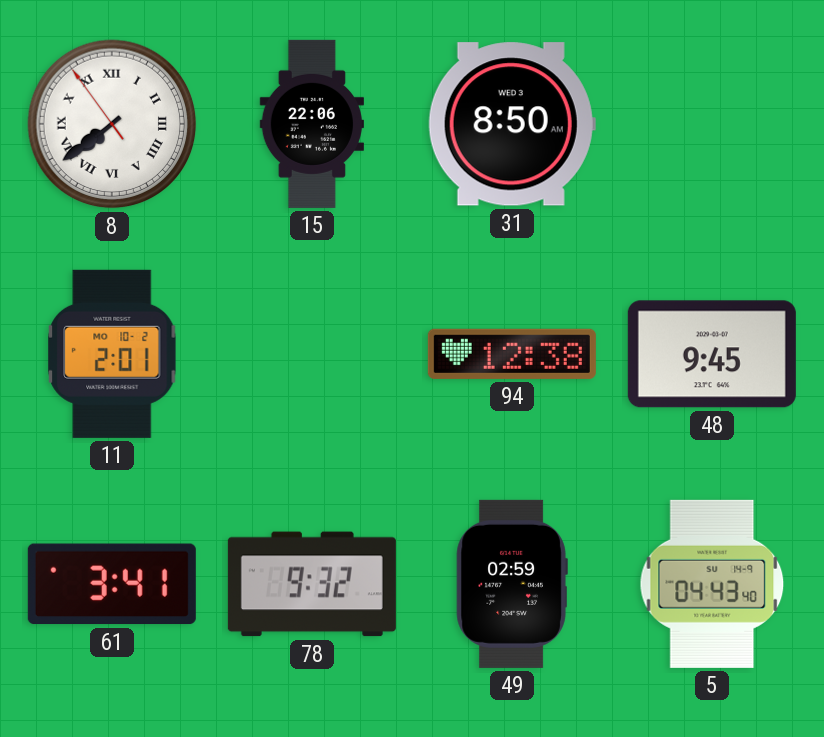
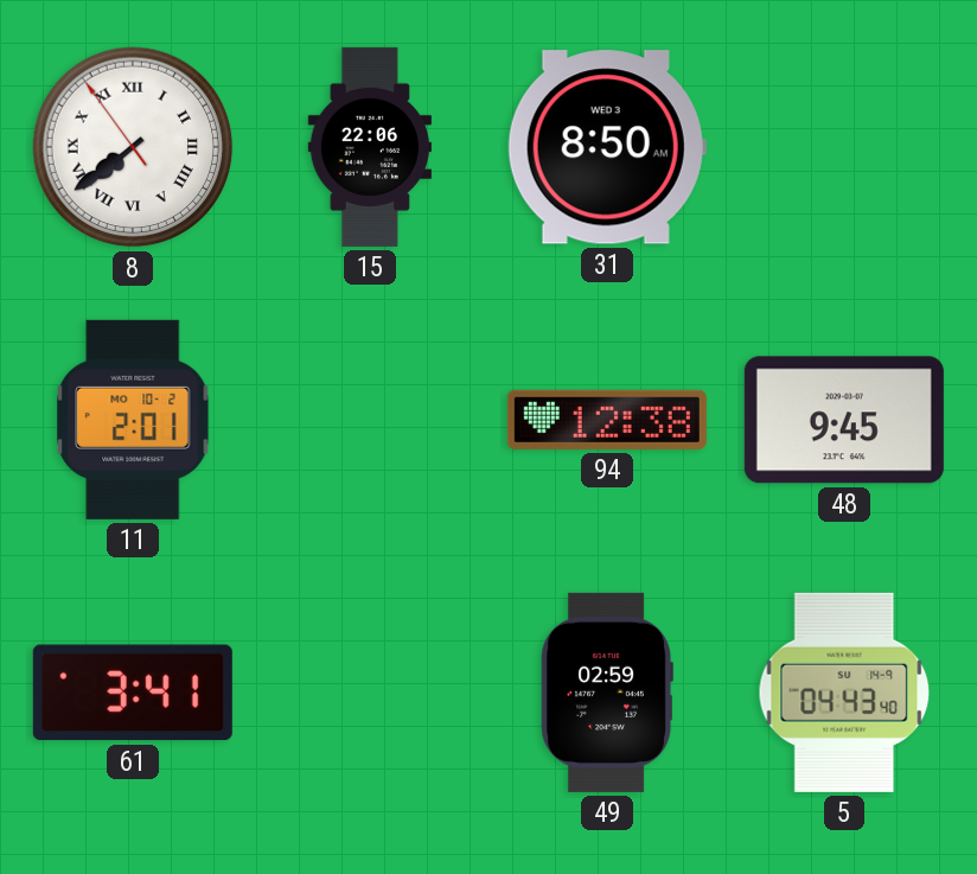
78: 9:32 -> none (312, 584)
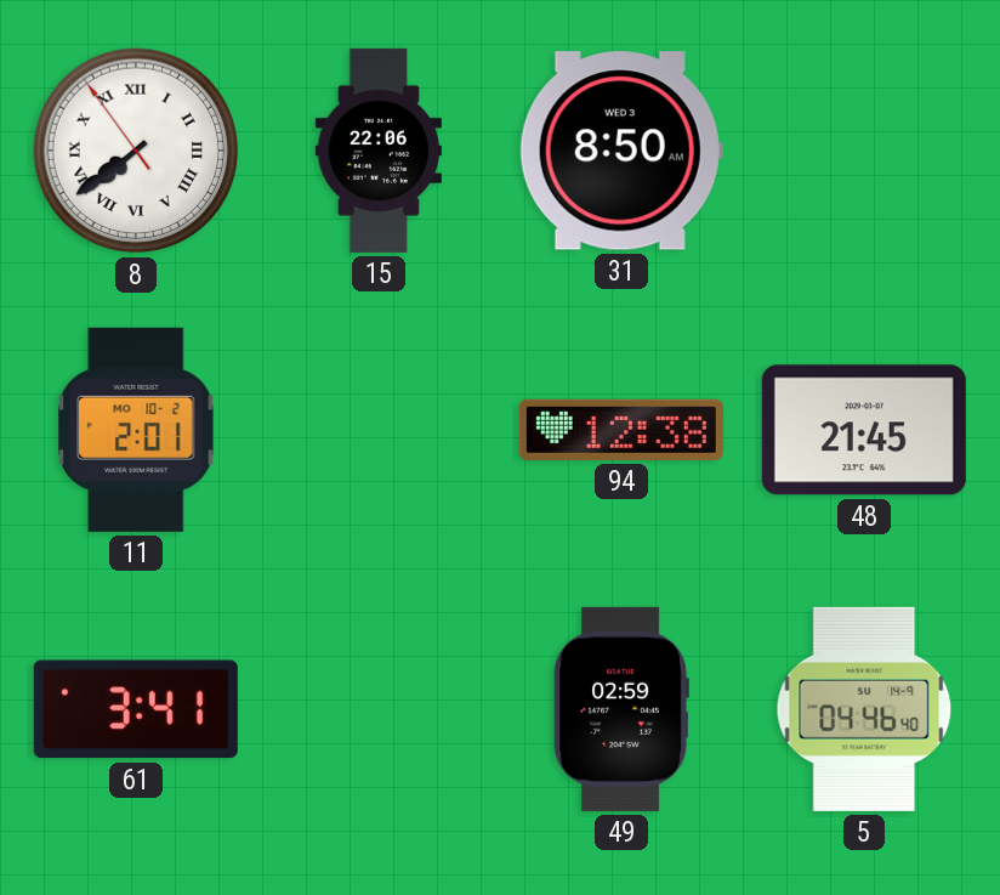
48: 9:45 -> 21:45 (864, 430)
5: 04:43 -> 04:46 (864, 709)
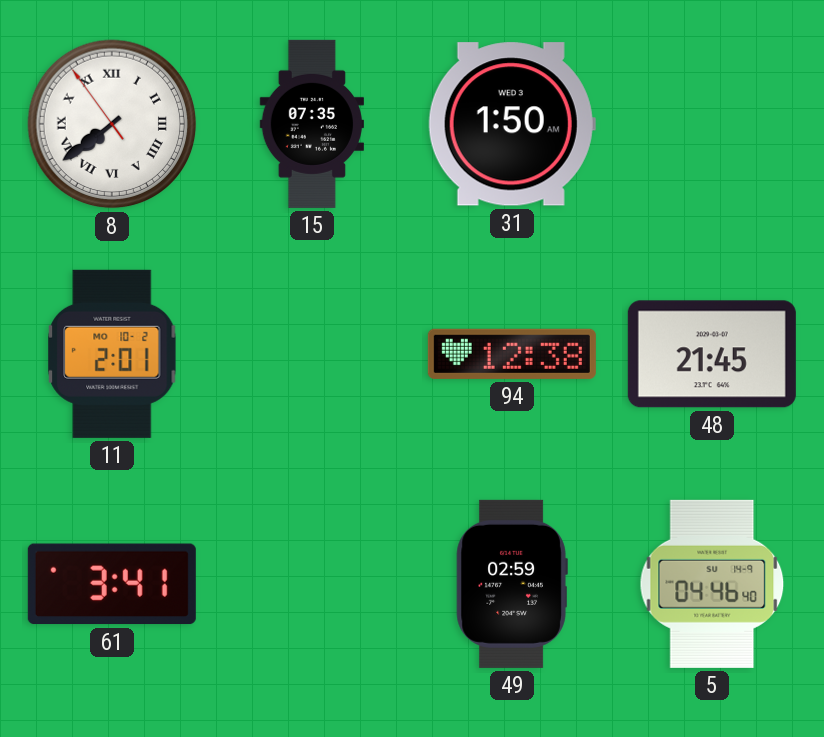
15: 22:06 -> 07:35 (311, 124)
31: 8:50 -> 1:50 (512, 124)
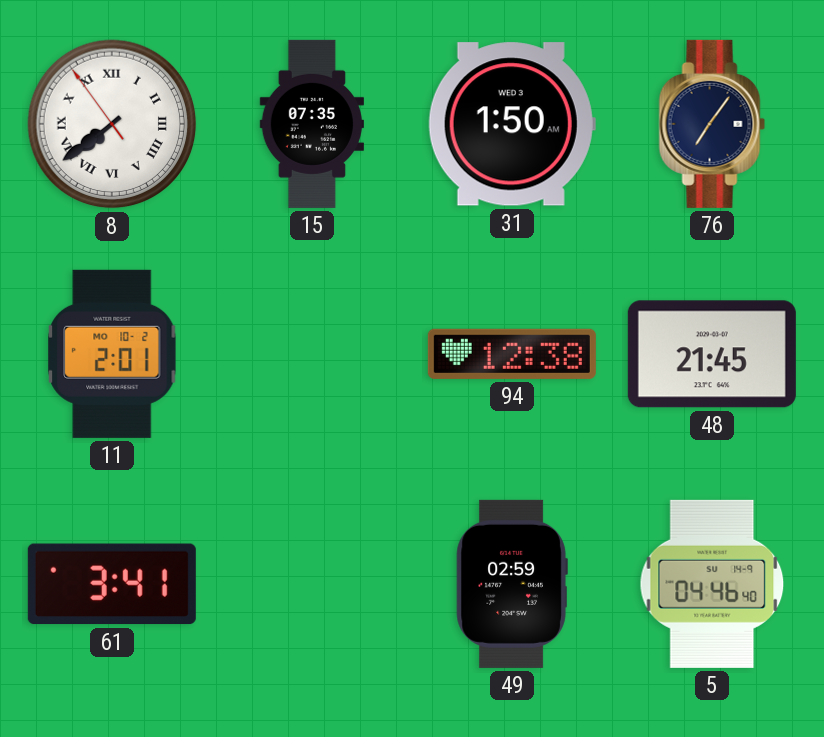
76: none -> 7:06 (712, 124)
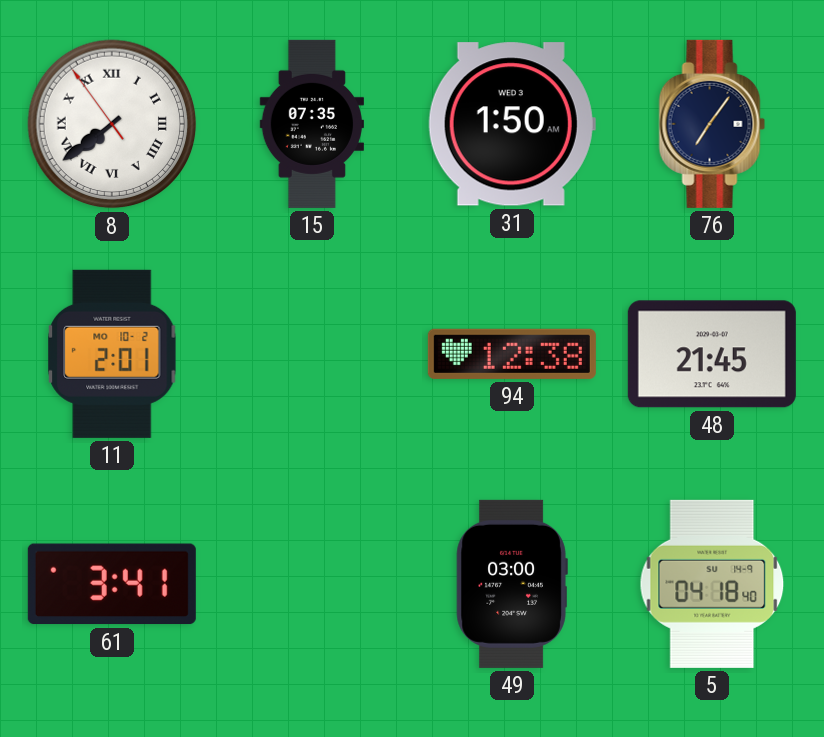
49: 02:59 -> 03:00 (512, 584)
5: 04:46 -> 04:18 (712, 584)
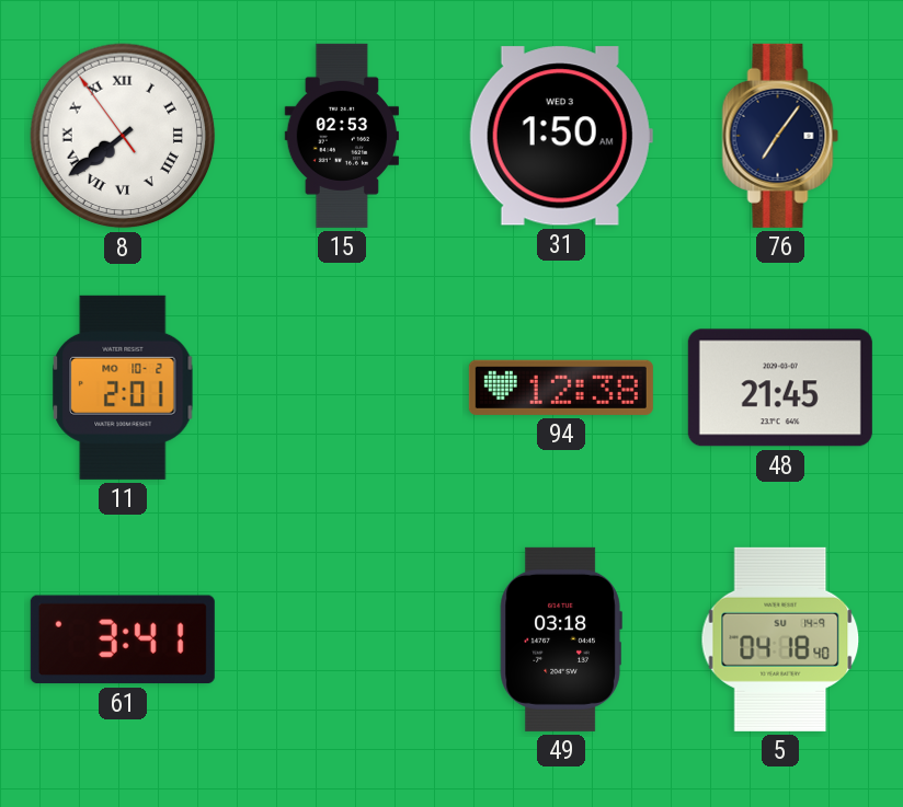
15: 07:35 -> 02:53 (341, 136)
49: 03:00 -> 03:18 (561, 639)
